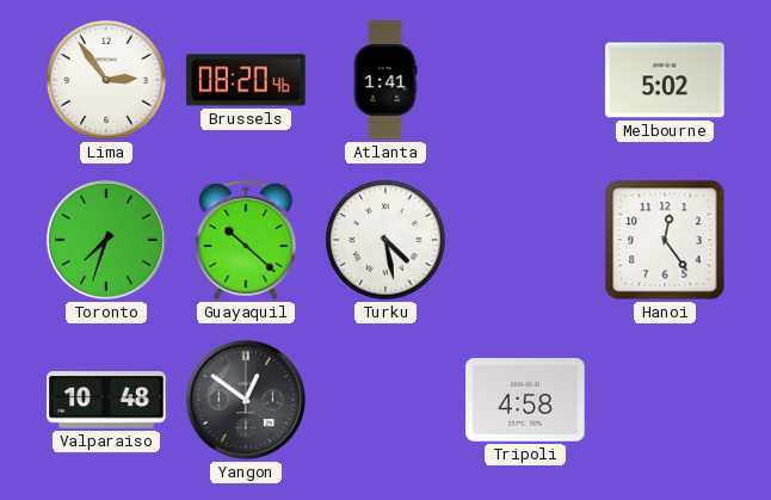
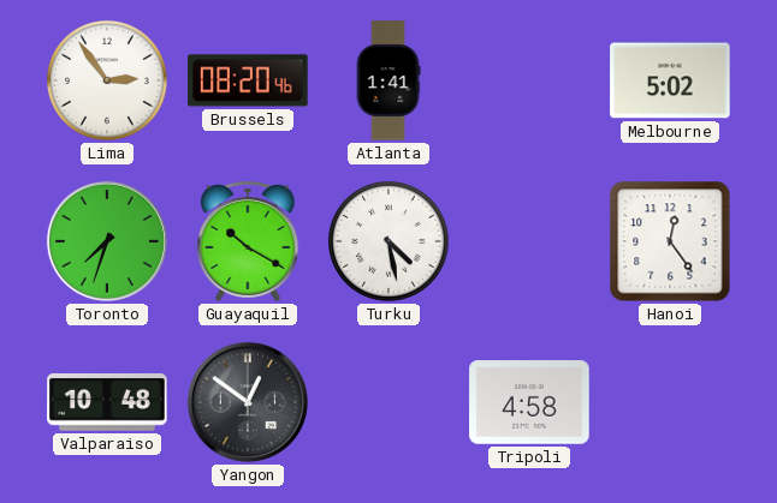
Guayaquil: 10:22 -> 10:20 (248, 241)
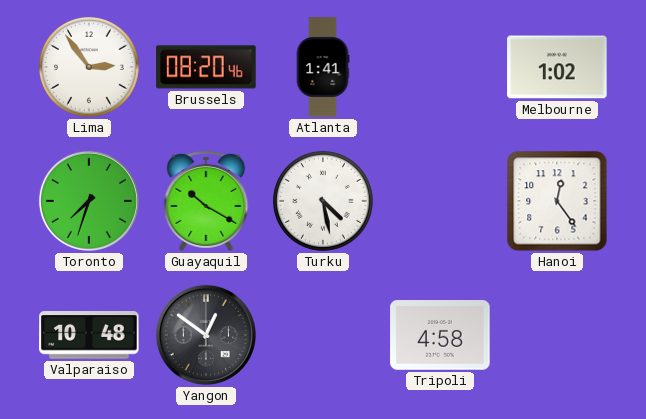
Melbourne: 5:02 -> 1:02 (557, 67)
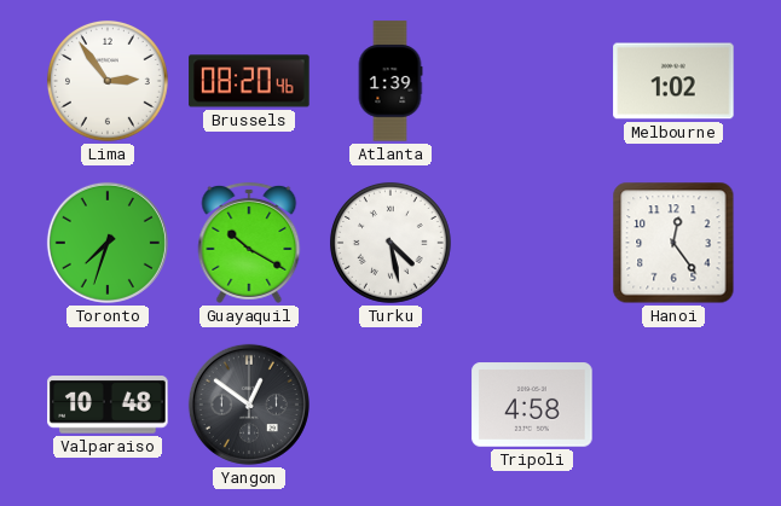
Atlanta: 1:41 -> 1:39 (390, 81)
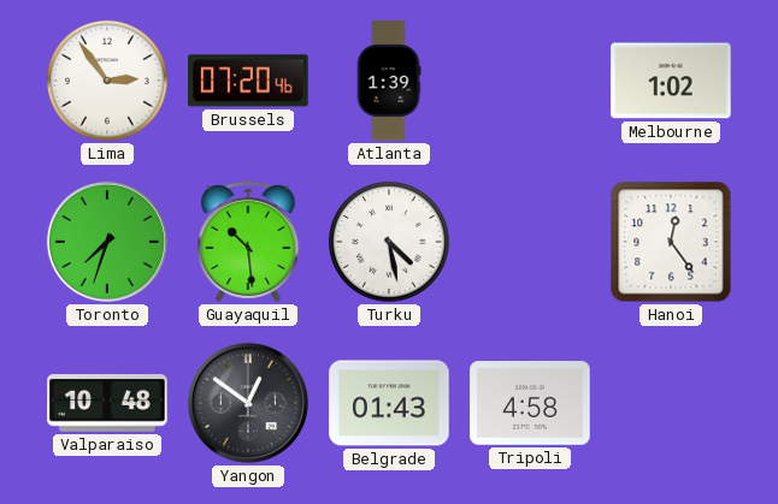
Brussels: 08:20 -> 07:20 (248, 81)
Guayaquil: 10:20 -> 10:29 (248, 242)
Belgrade: none -> 01:43 (389, 403)
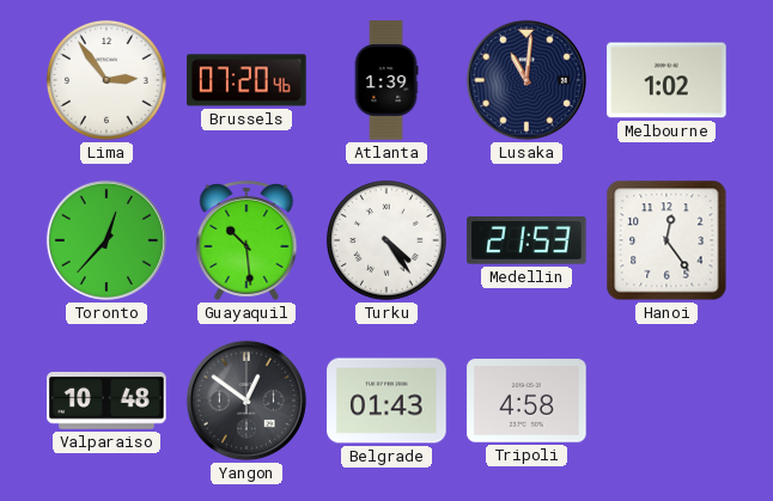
Lusaka: none -> 11:01 (527, 80)
Toronto: 7:33 -> 12:37 (106, 240)
Turku: 4:28 -> 4:24 (386, 240)
Medellin: none -> 21:53 (527, 240)
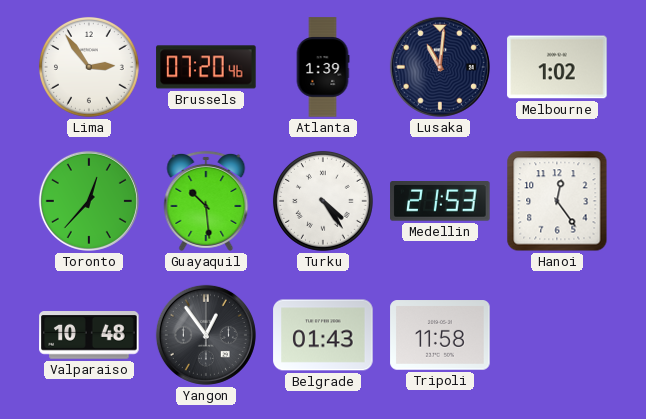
Yangon: 12:51 -> 12:54 (206, 335)
Tripoli: 4:58 -> 11:58 (440, 335)
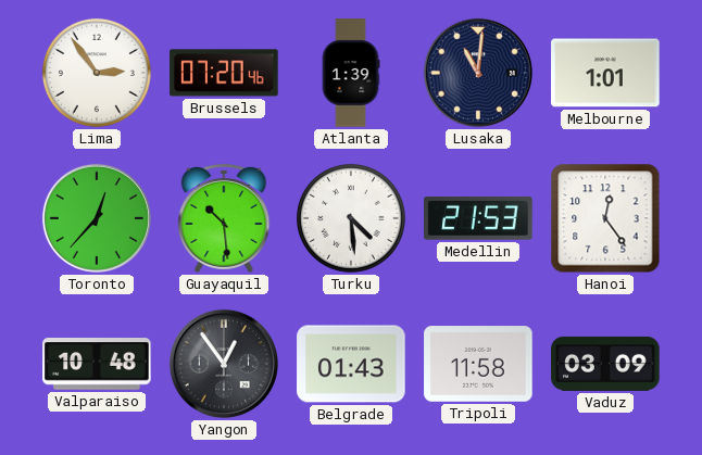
Melbourne: 1:02 -> 1:01 (605, 73)
Turku: 4:24 -> 4:29 (351, 218)
Vaduz: none -> 03:09 (605, 364)
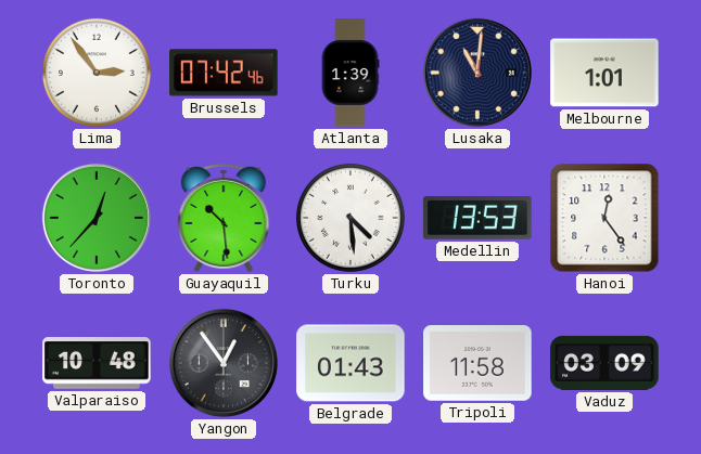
Brussels: 07:20 -> 07:42 (224, 73)
Medellin: 21:53 -> 13:53 (477, 218)
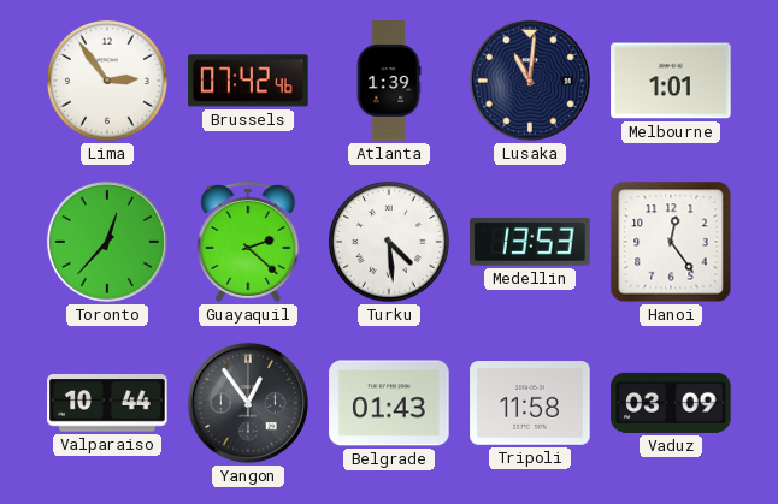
Guayaquil: 10:29 -> 2:22 (248, 242)
Valparaiso: 10:48 -> 10:44 (107, 403)
